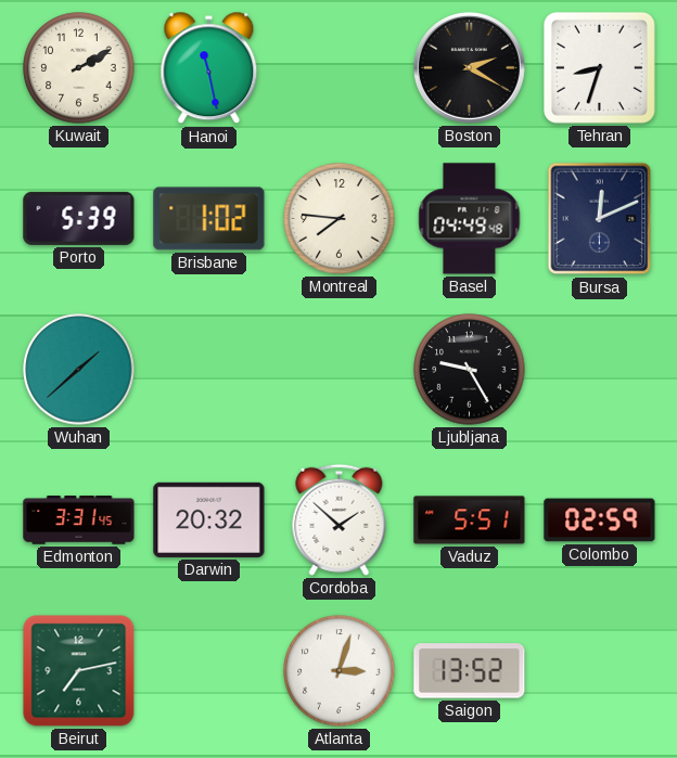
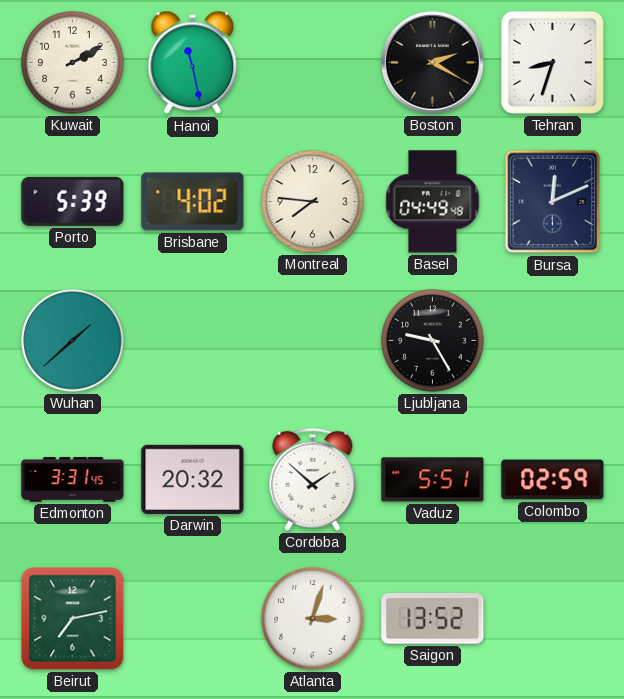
Brisbane: 1:02 -> 4:02 (193, 202)
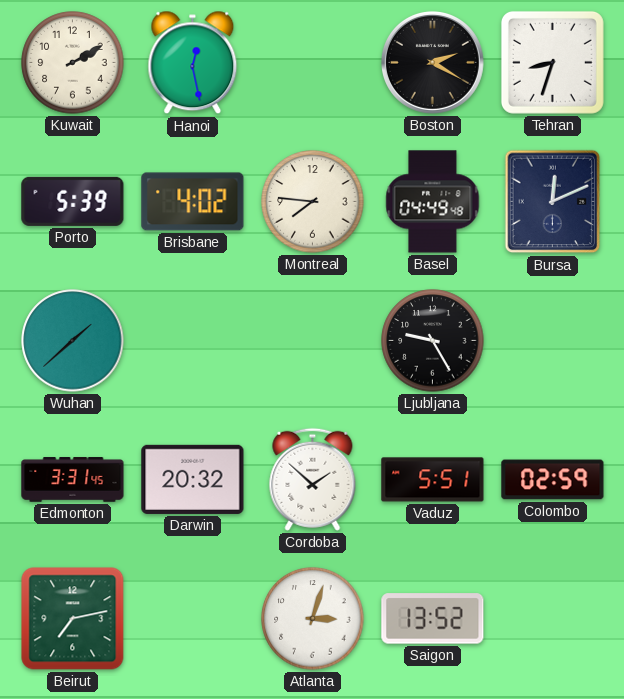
Hanoi: 11:28 -> 12:28 (193, 63)
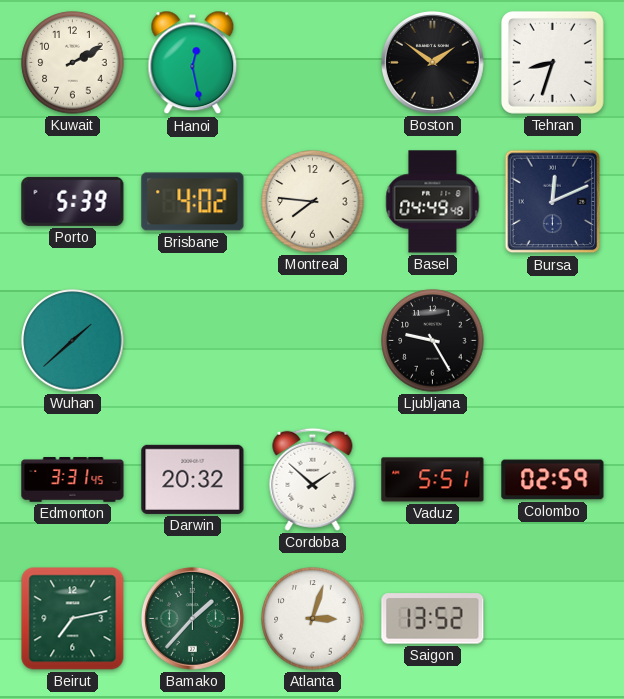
Boston: 2:20 -> 1:51 (432, 62)
Bamako: none -> 1:37 (192, 618)
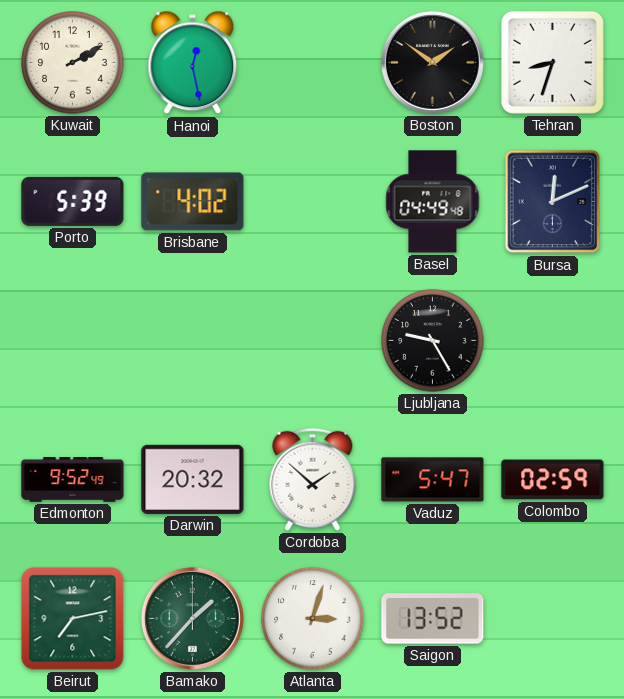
Montreal: 7:46 -> none (313, 202)
Wuhan: 1:38 -> none (73, 341)
Edmonton: 3:31 -> 9:52 (73, 480)
Vaduz: 5:51 -> 5:47 (433, 480)
